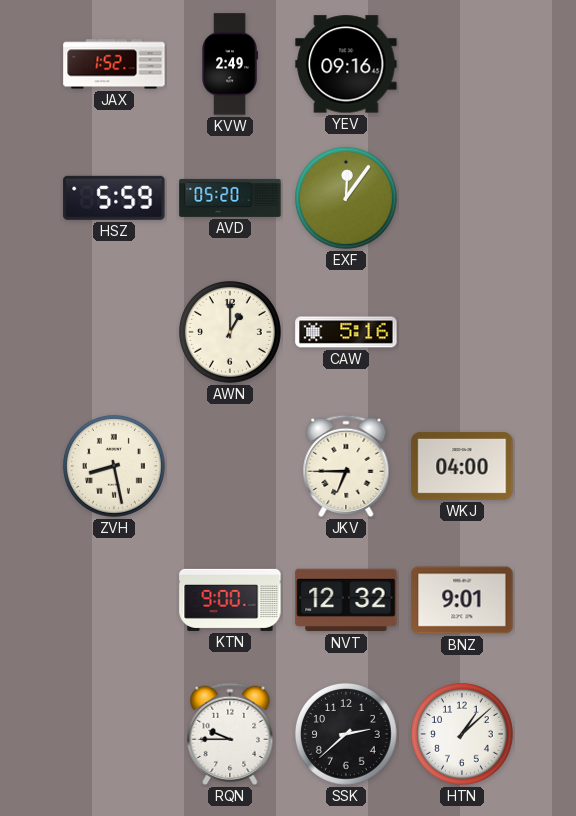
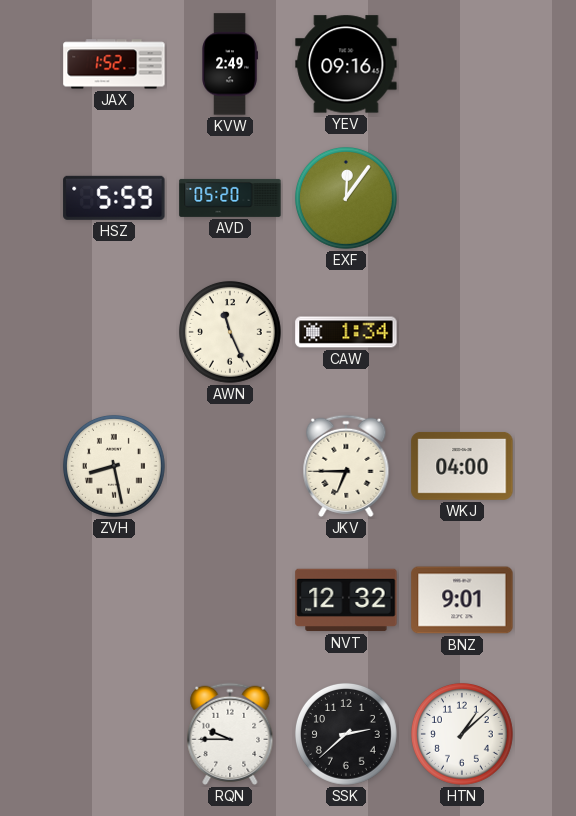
AWN: 1:00 -> 11:26 (230, 332)
CAW: 5:16 -> 1:34 (346, 332)
KTN: 9:00 -> none (230, 600)
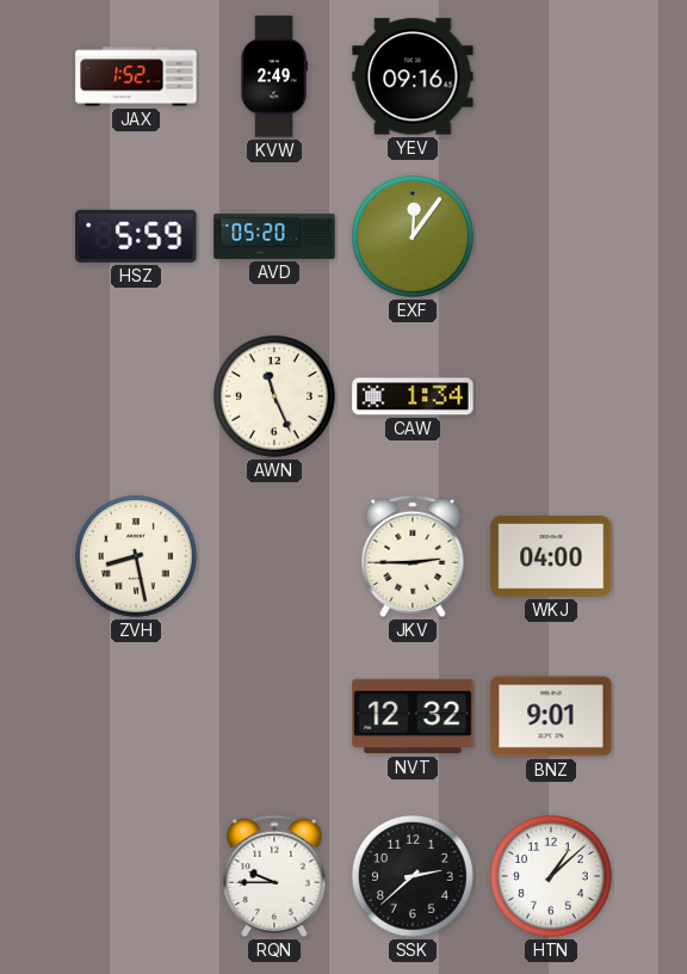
JKV: 6:45 -> 2:45 (413, 556)
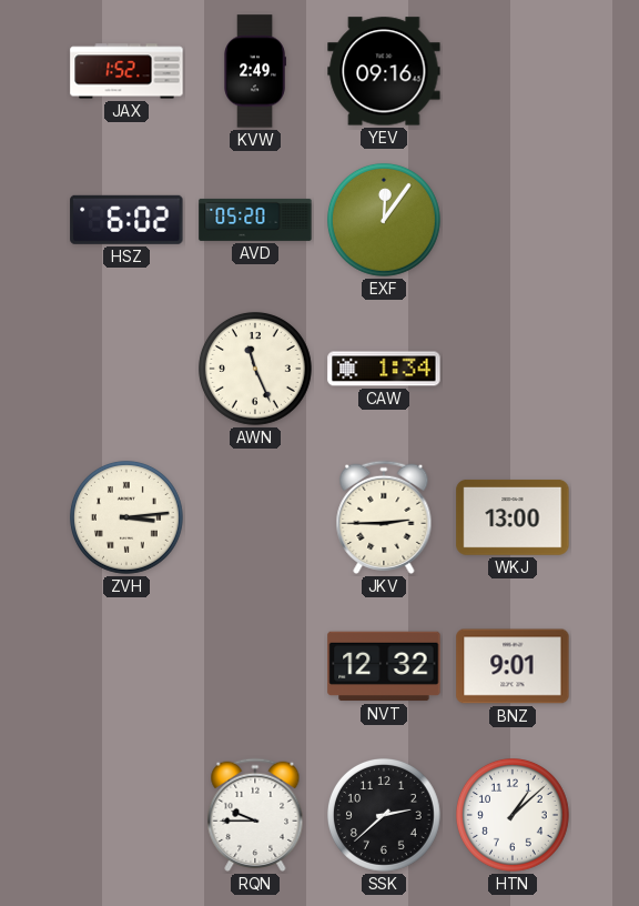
HSZ: 5:59 -> 6:02 (126, 220)
ZVH: 8:28 -> 3:14 (126, 517)
WKJ: 04:00 -> 13:00 (513, 517)
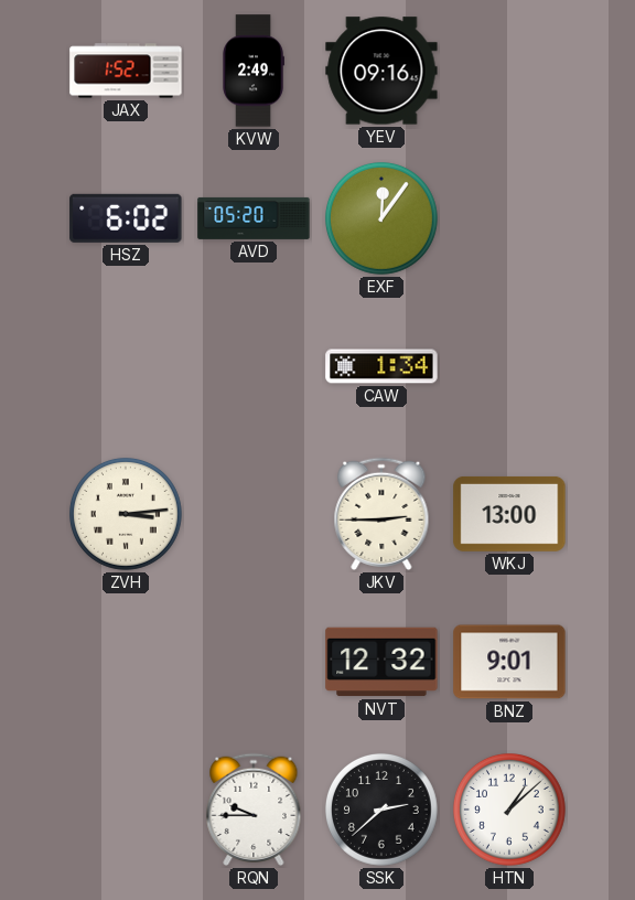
AWN: 11:26 -> none (255, 369)
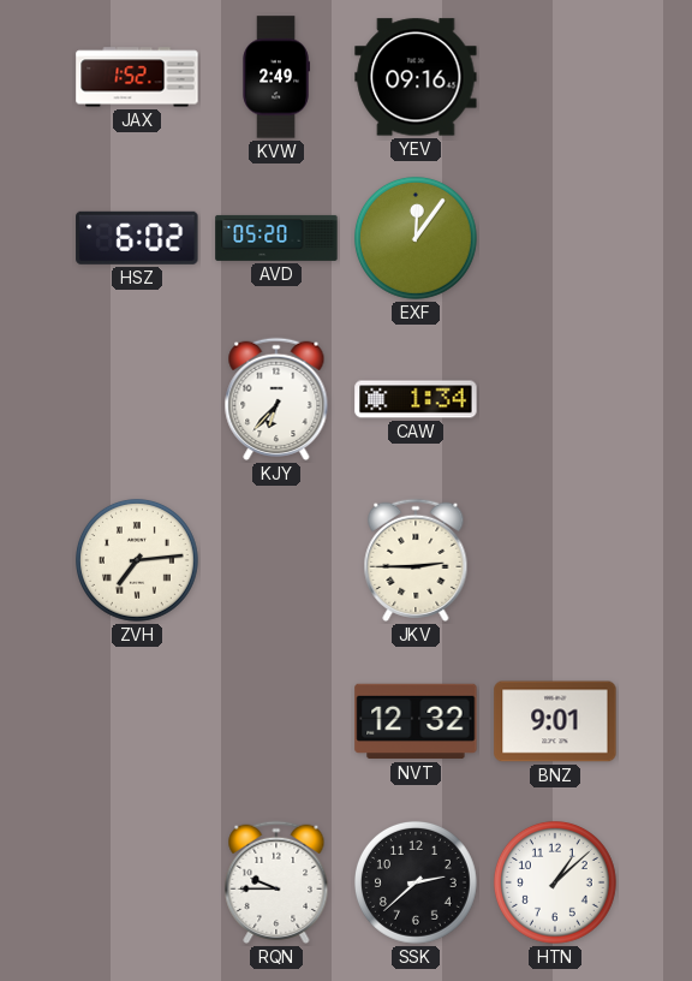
KJY: none -> 6:37 (276, 399)
ZVH: 3:14 -> 7:14 (137, 560)
WKJ: 13:00 -> none (509, 514)
